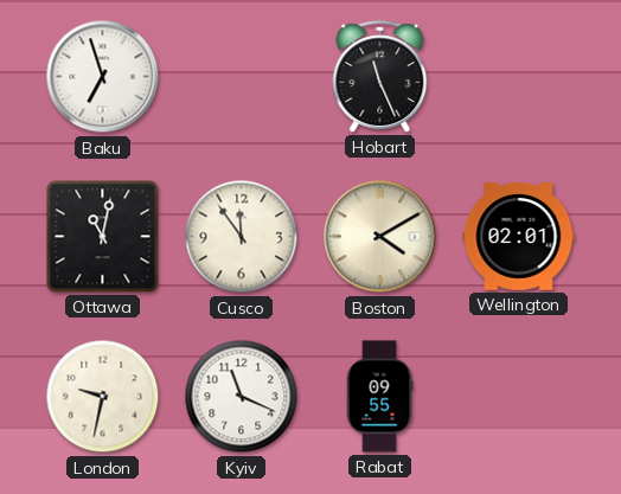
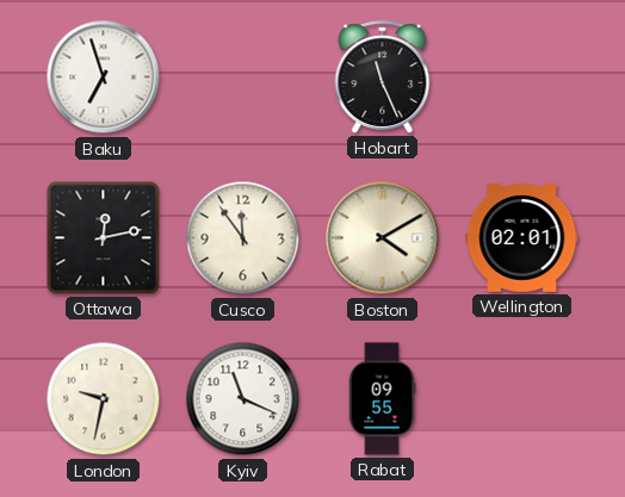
Ottawa: 11:02 -> 12:13 (104, 238)
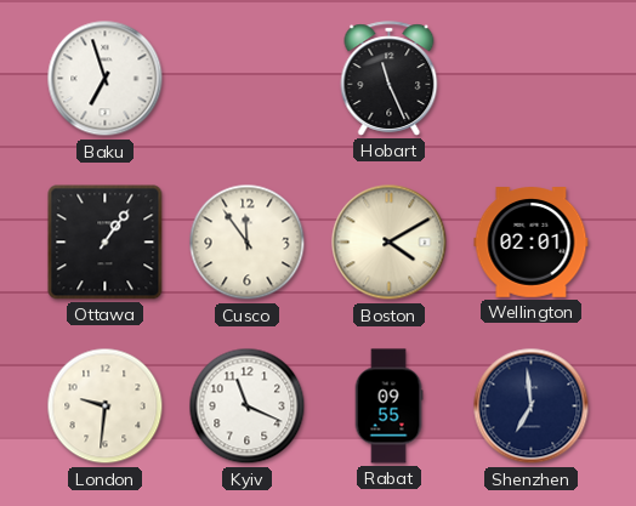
Ottawa: 12:13 -> 1:06 (106, 243)
London: 9:32 -> 9:31 (106, 406)
Shenzhen: none -> 6:59 (532, 406)
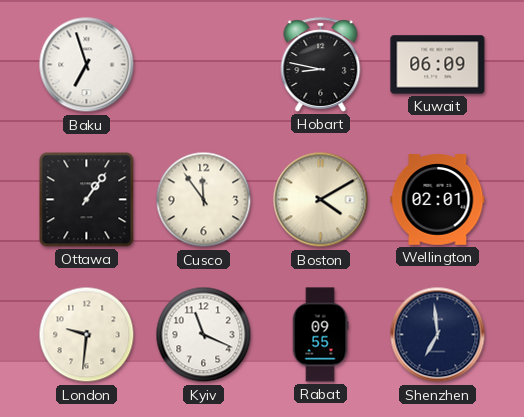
Hobart: 11:26 -> 8:47 (321, 65)
Kuwait: none -> 06:09 (438, 65)
